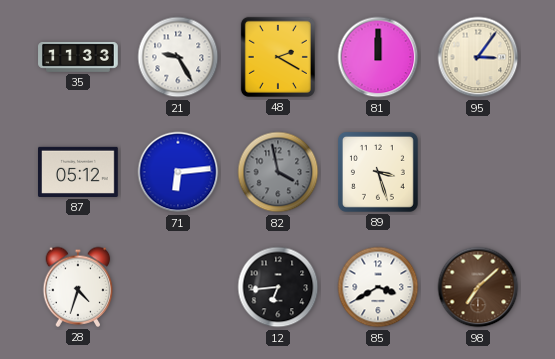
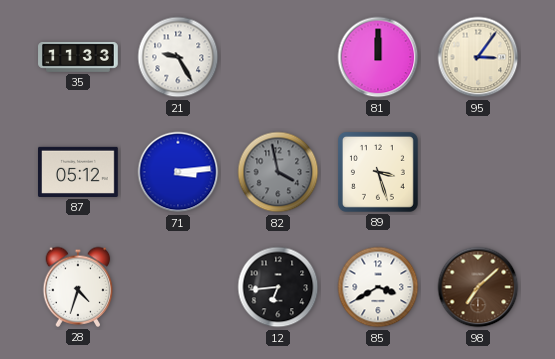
48: 2:20 -> none (278, 57)
71: 6:14 -> 3:14 (178, 172)
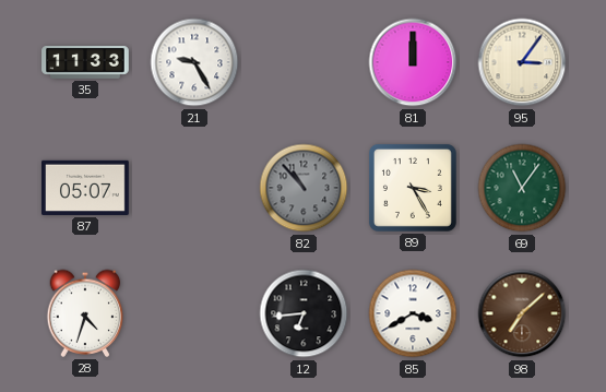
87: 05:12 -> 05:07 (85, 188)
71: 3:14 -> none (178, 172)
82: 3:58 -> 10:53 (304, 188)
89: 3:27 -> 3:25 (413, 188)
69: none -> 11:06 (522, 188)
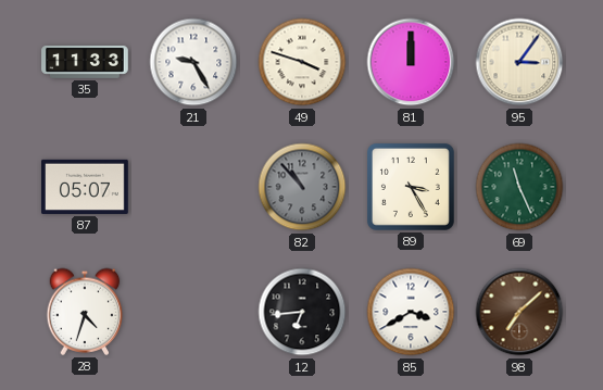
49: none -> 3:48 (302, 62)
69: 11:06 -> 11:26 (519, 187)
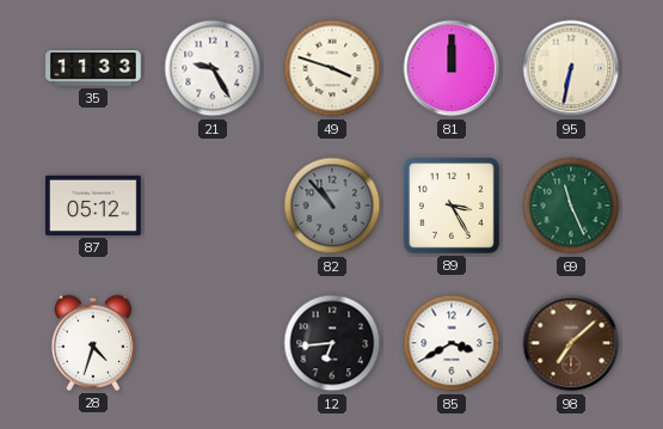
95: 3:06 -> 6:32 (571, 68)
87: 05:07 -> 05:12 (93, 206)
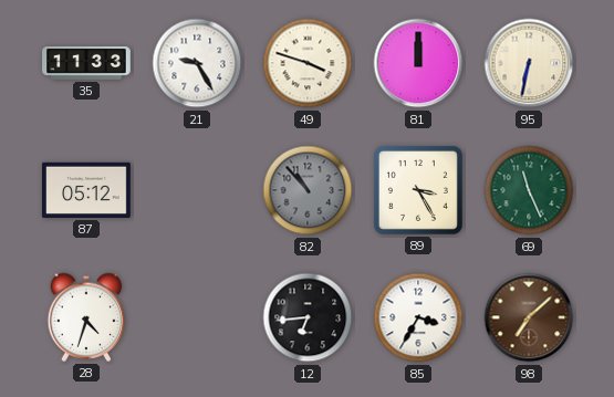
85: 3:40 -> 3:35 (418, 317)
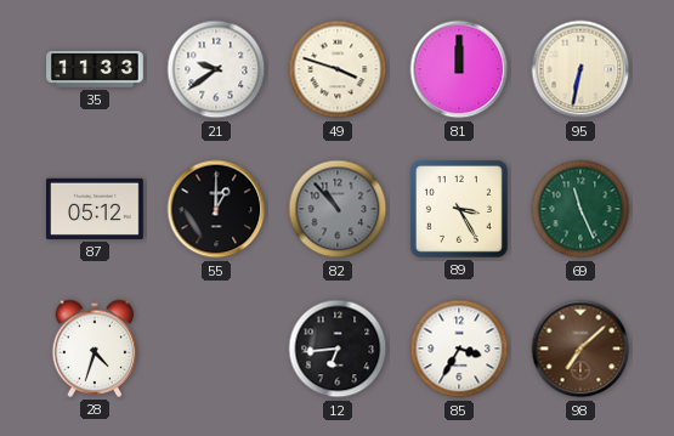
21: 9:25 -> 9:39 (216, 69)
55: none -> 1:00 (216, 209)
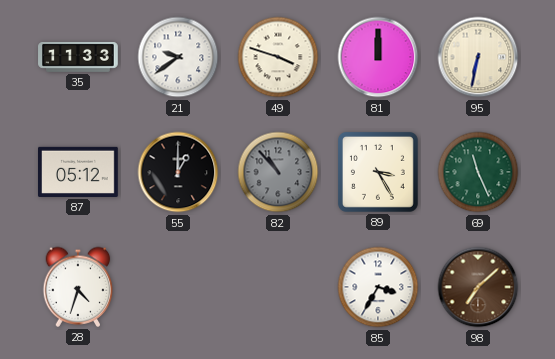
12: 6:44 -> none (338, 349)
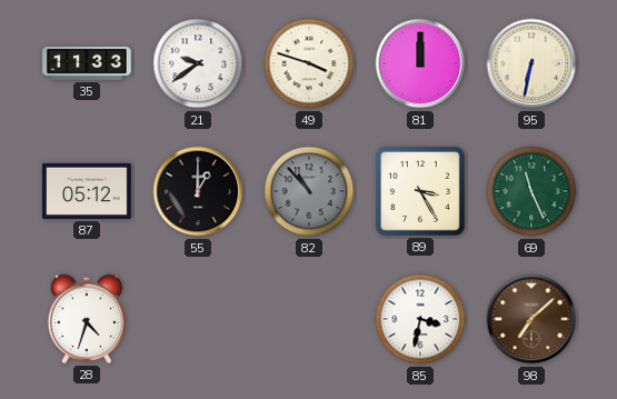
85: 3:35 -> 3:32 (420, 319)
